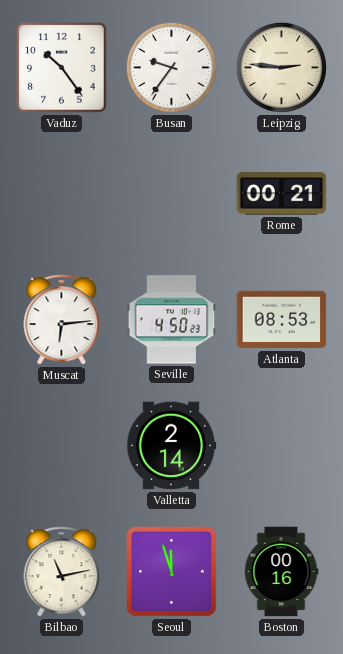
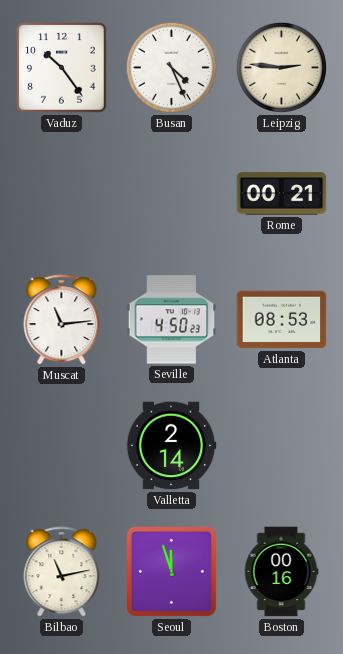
Busan: 9:36 -> 4:26 (171, 67)
Muscat: 6:14 -> 11:14 (62, 320)
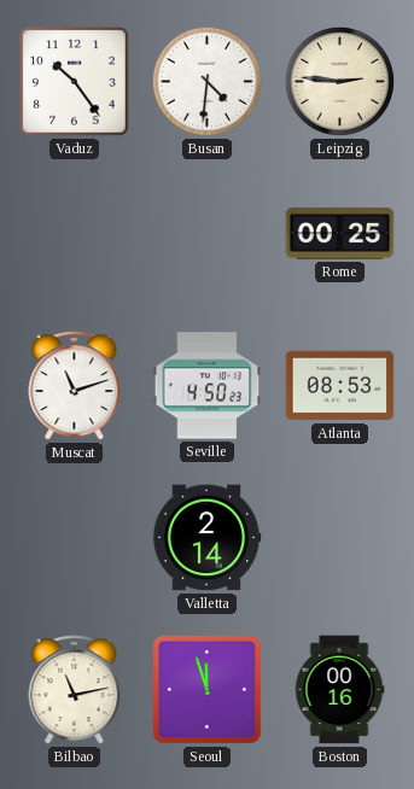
Busan: 4:26 -> 4:31 (206, 81)
Rome: 00:21 -> 00:25 (340, 234)
Muscat: 11:14 -> 11:12 (75, 386)
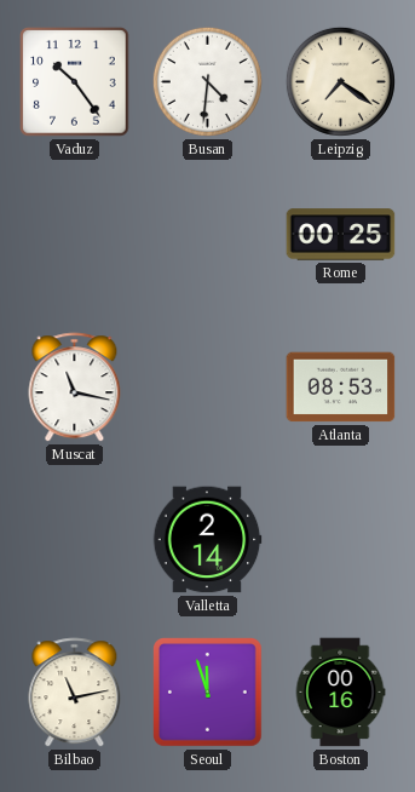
Leipzig: 2:46 -> 7:21 (340, 81)
Muscat: 11:12 -> 11:17 (75, 388)
Seville: 4:50 -> none (208, 386)
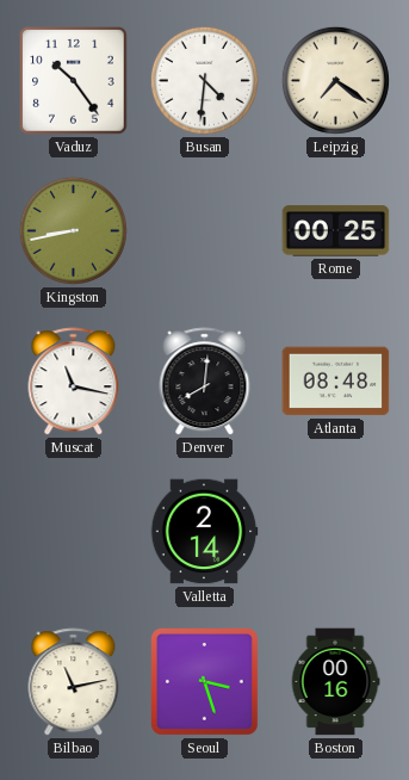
Kingston: none -> 8:43 (73, 230)
Denver: none -> 8:01 (205, 382)
Atlanta: 08:53 -> 08:48 (336, 382)
Seoul: 11:57 -> 3:27 (205, 682)
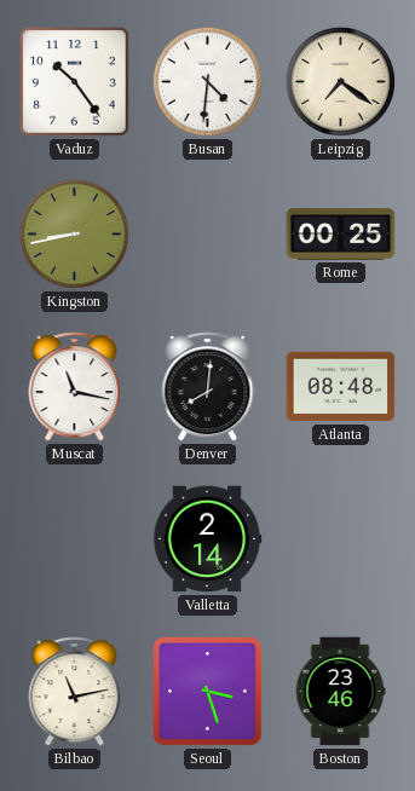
Boston: 00:16 -> 23:46 (340, 692)
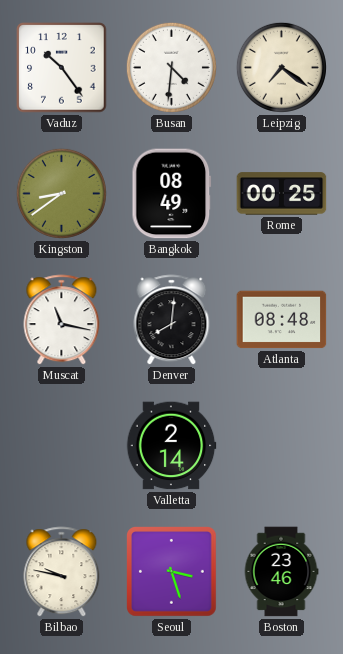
Kingston: 8:43 -> 8:39 (61, 193)
Bangkok: none -> 08:49 (172, 194)
Bilbao: 11:13 -> 9:47 (62, 572)
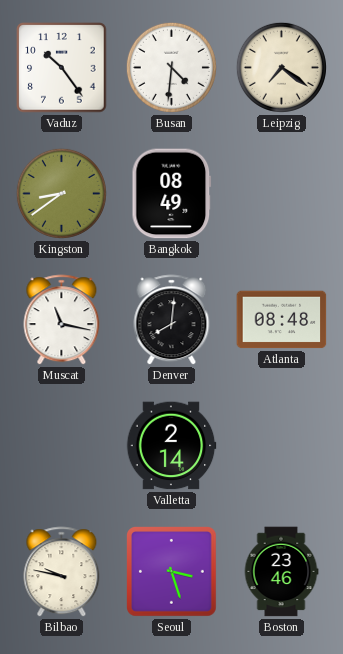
Rome: 00:25 -> none (282, 194)
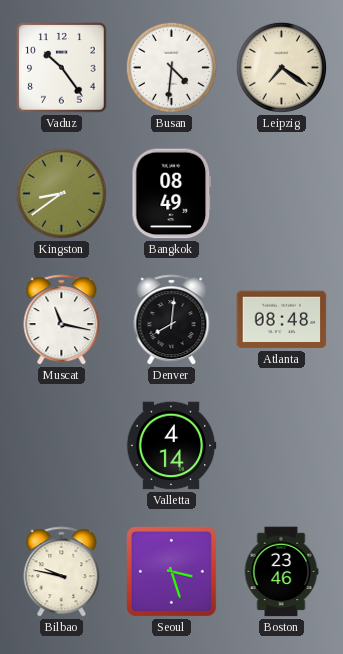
Valletta: 2:14 -> 4:14 (171, 446)
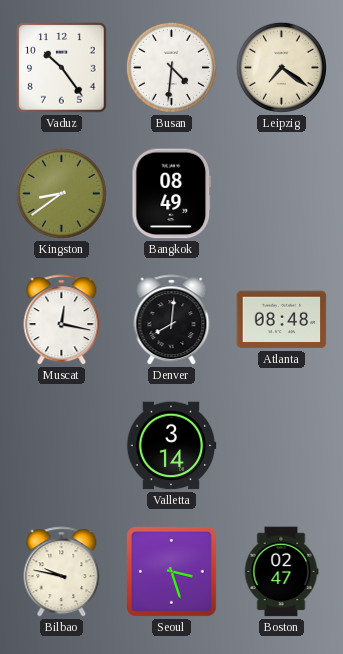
Muscat: 11:17 -> 12:17 (62, 320)
Valletta: 4:14 -> 3:14 (171, 446)
Boston: 23:46 -> 02:47 (281, 572)
